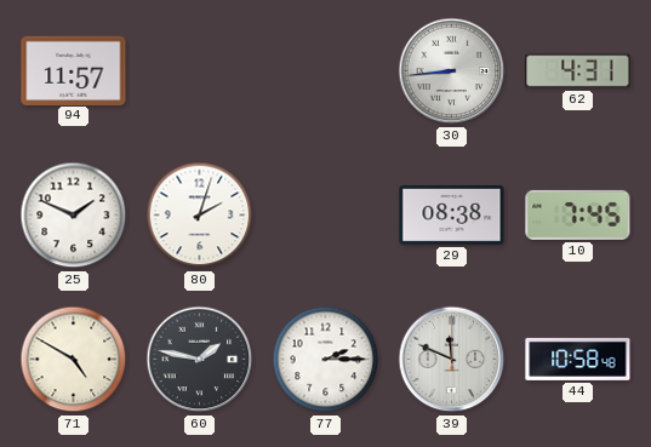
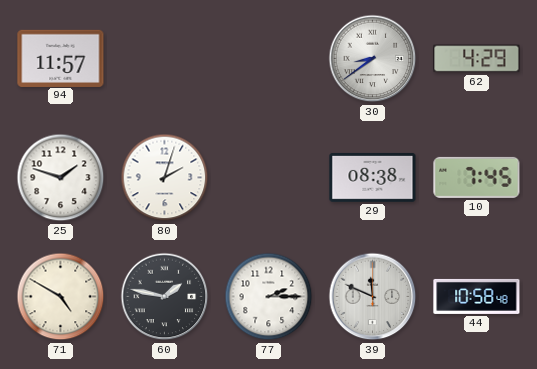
30: 8:44 -> 8:39 (373, 59)
62: 4:31 -> 4:29 (477, 59)
25: 1:49 -> 1:48 (61, 178)
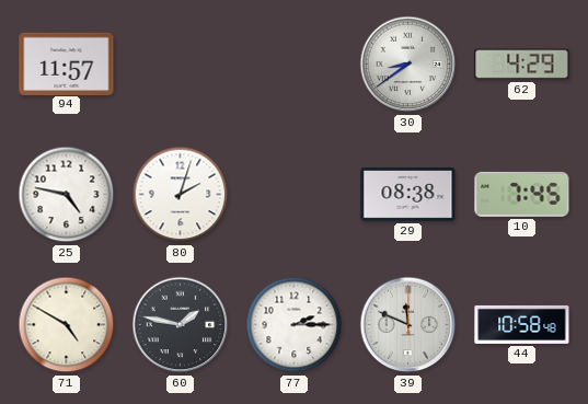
25: 1:48 -> 4:47 (67, 195)
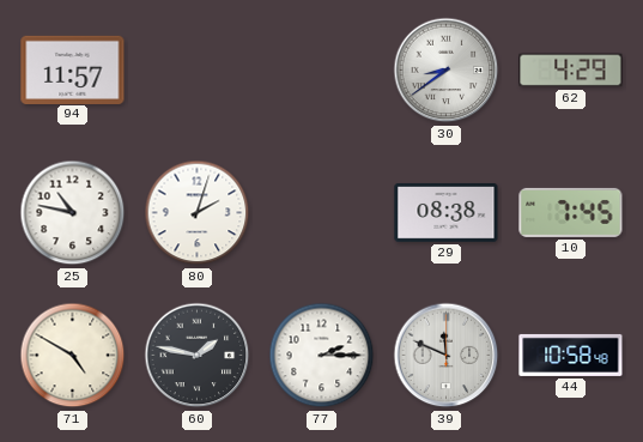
25: 4:47 -> 10:47 (73, 213)
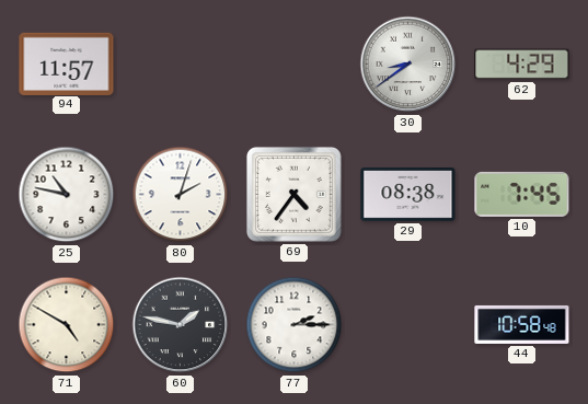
69: none -> 4:36 (295, 195)
39: 11:49 -> none (447, 356)
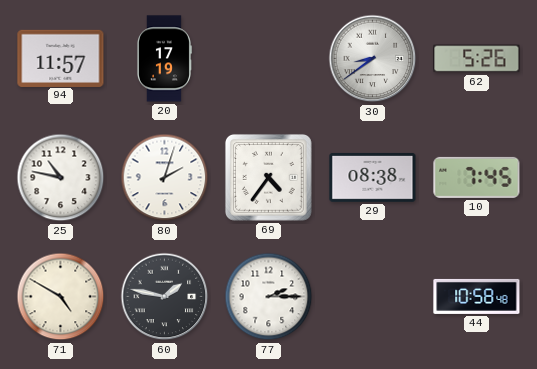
20: none -> 17:19 (164, 59)
62: 4:29 -> 5:26 (477, 59)
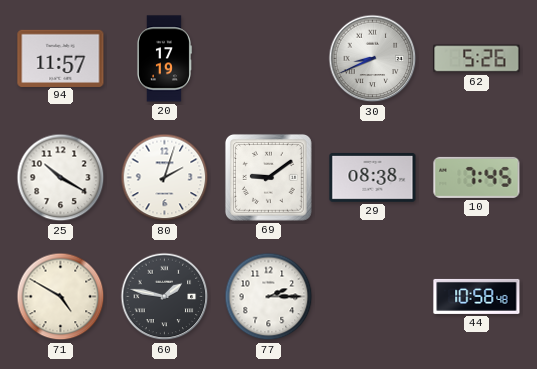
30: 8:39 -> 8:41 (373, 59)
25: 10:47 -> 10:20 (61, 178)
69: 4:36 -> 9:09 (269, 178)
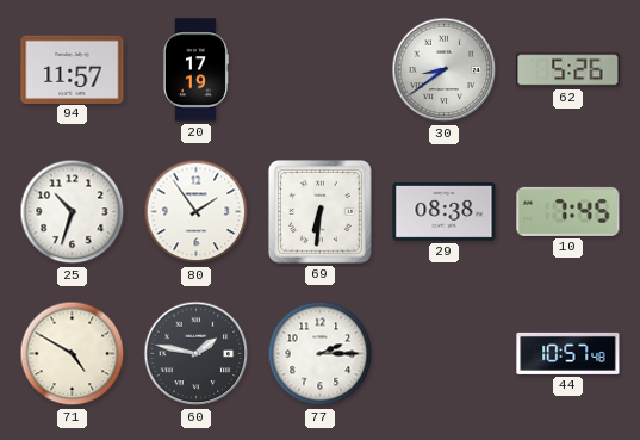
30: 8:41 -> 8:39 (445, 70)
25: 10:20 -> 10:33 (73, 212)
80: 2:03 -> 1:54 (197, 212)
69: 9:09 -> 6:31 (321, 212)
44: 10:58 -> 10:57 (568, 353)
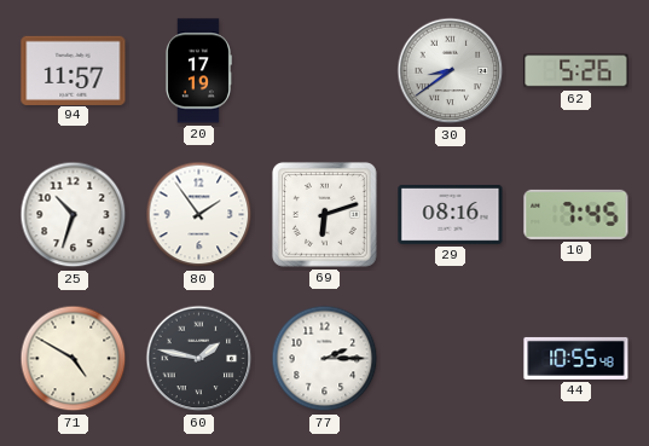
69: 6:31 -> 6:12 (325, 215)
29: 08:38 -> 08:16 (451, 214)
44: 10:57 -> 10:55 (576, 358)
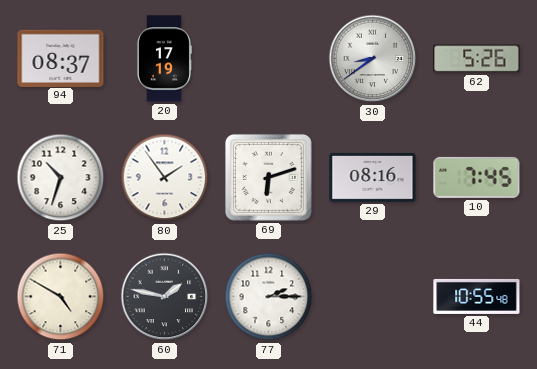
94: 11:57 -> 08:37 (61, 58)
